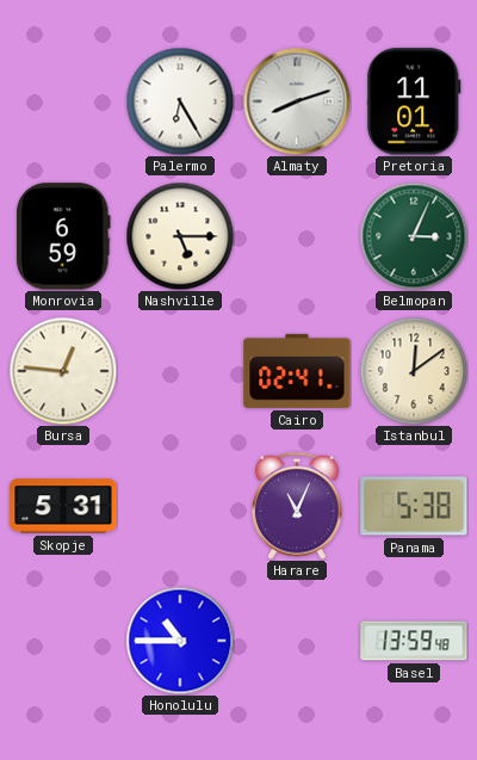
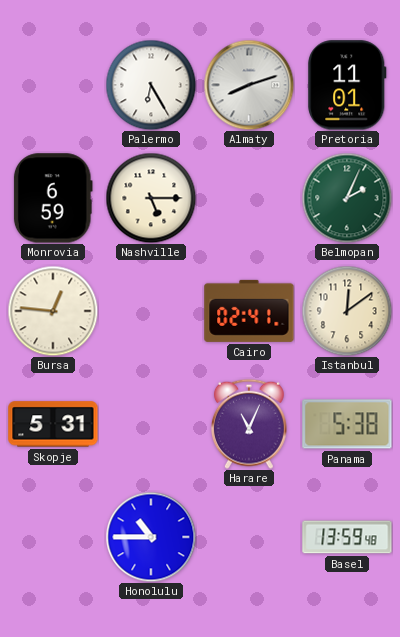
Belmopan: 3:04 -> 2:04 (347, 198)
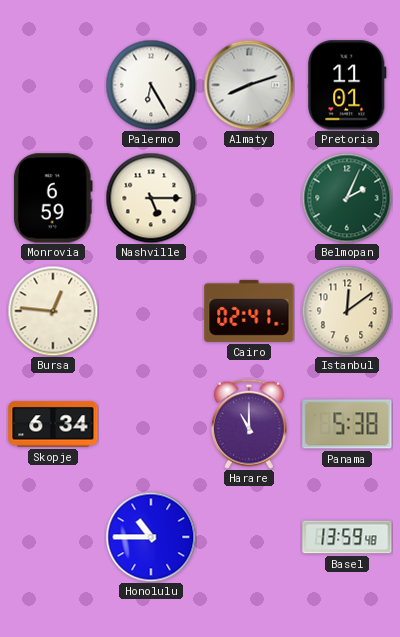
Skopje: 5:31 -> 6:34 (53, 424)
Harare: 11:04 -> 11:00 (249, 424)
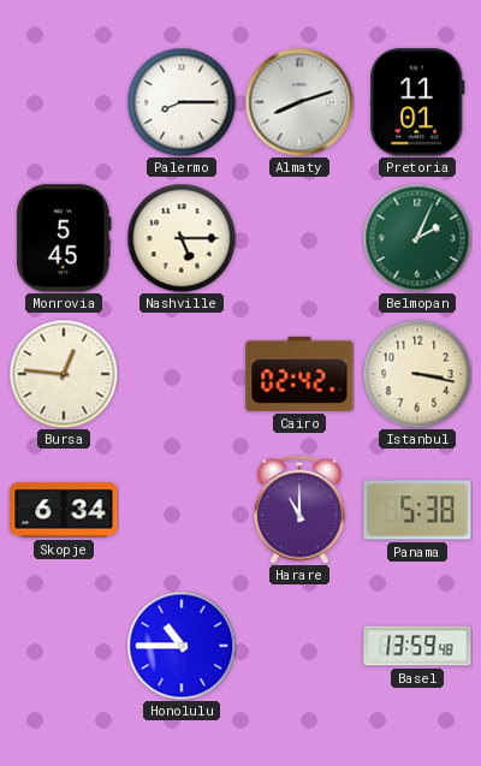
Palermo: 6:25 -> 8:15 (182, 102)
Monrovia: 6:59 -> 5:45 (64, 238)
Cairo: 02:41 -> 02:42 (299, 374)
Istanbul: 12:09 -> 3:17 (417, 374)
